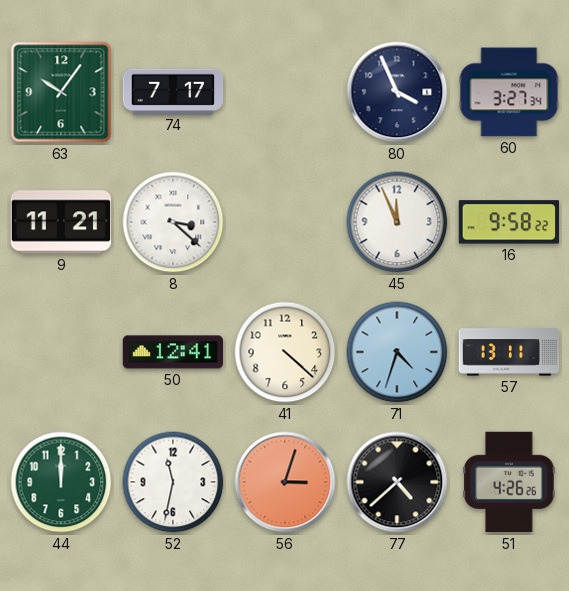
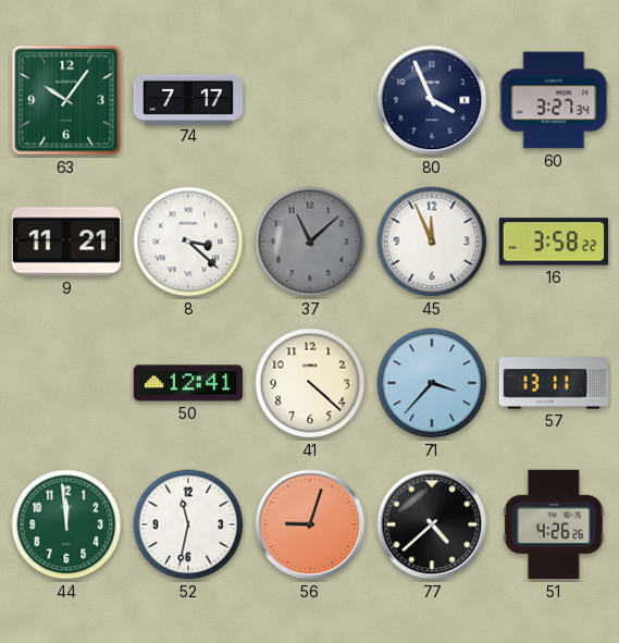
37: none -> 11:08 (310, 242)
16: 9:58 -> 3:58 (553, 242)
71: 4:33 -> 3:37 (432, 383)
44: 12:00 -> 11:59 (66, 524)
56: 3:03 -> 9:03 (310, 524)
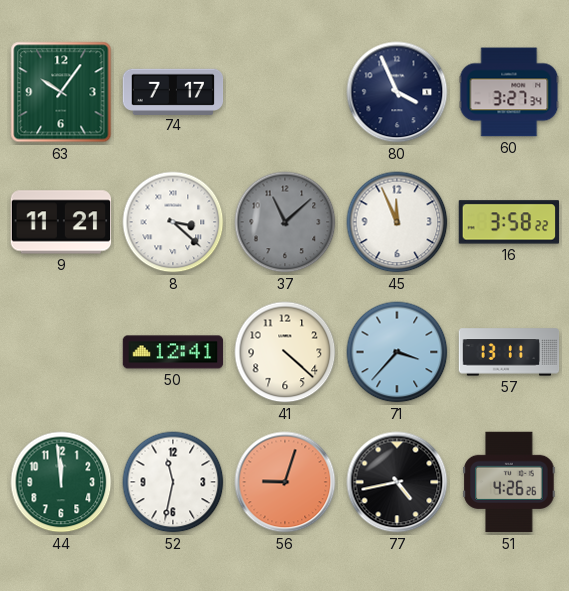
77: 4:38 -> 4:43 (397, 482)
